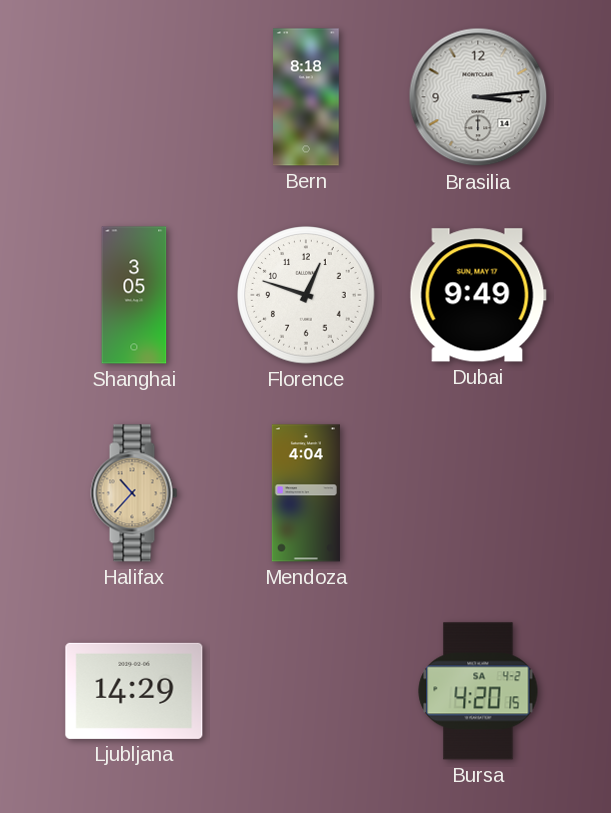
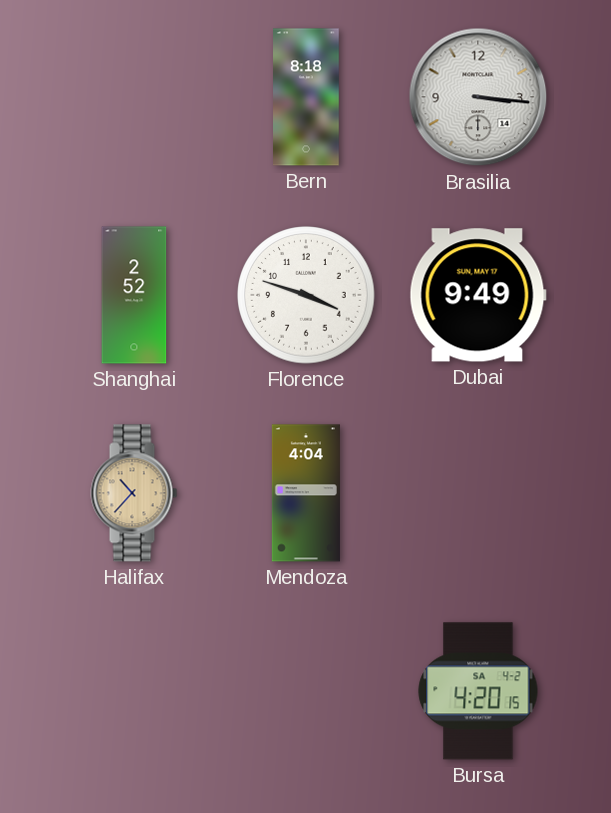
Brasilia: 3:14 -> 3:16 (478, 97)
Shanghai: 3:05 -> 2:52 (134, 295)
Florence: 12:48 -> 3:48 (306, 295)
Ljubljana: 14:29 -> none (134, 691)
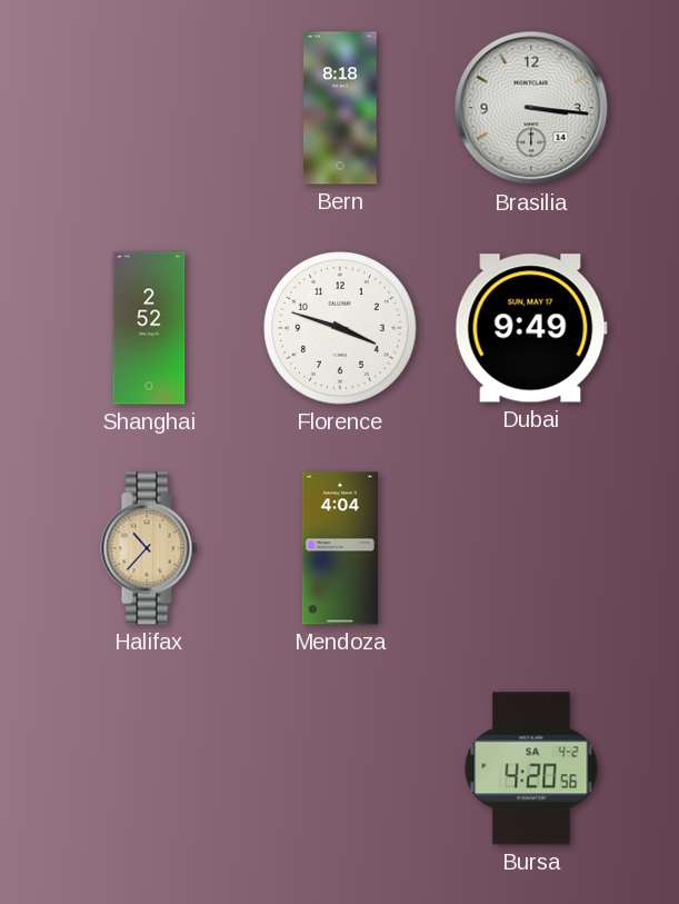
Bursa: 4:20:15 -> 4:20:56 (531, 768)
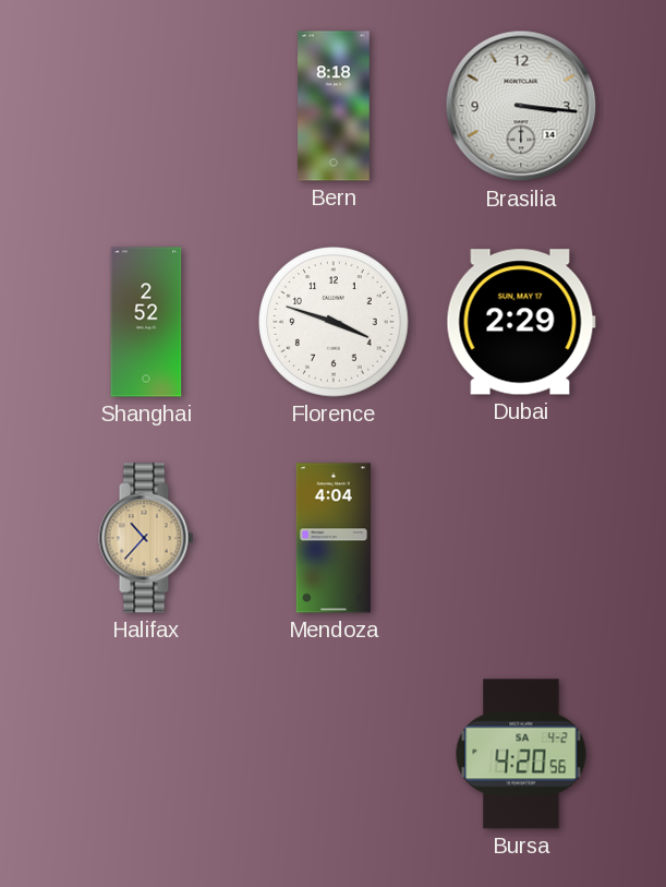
Dubai: 9:49 -> 2:29 (521, 322)
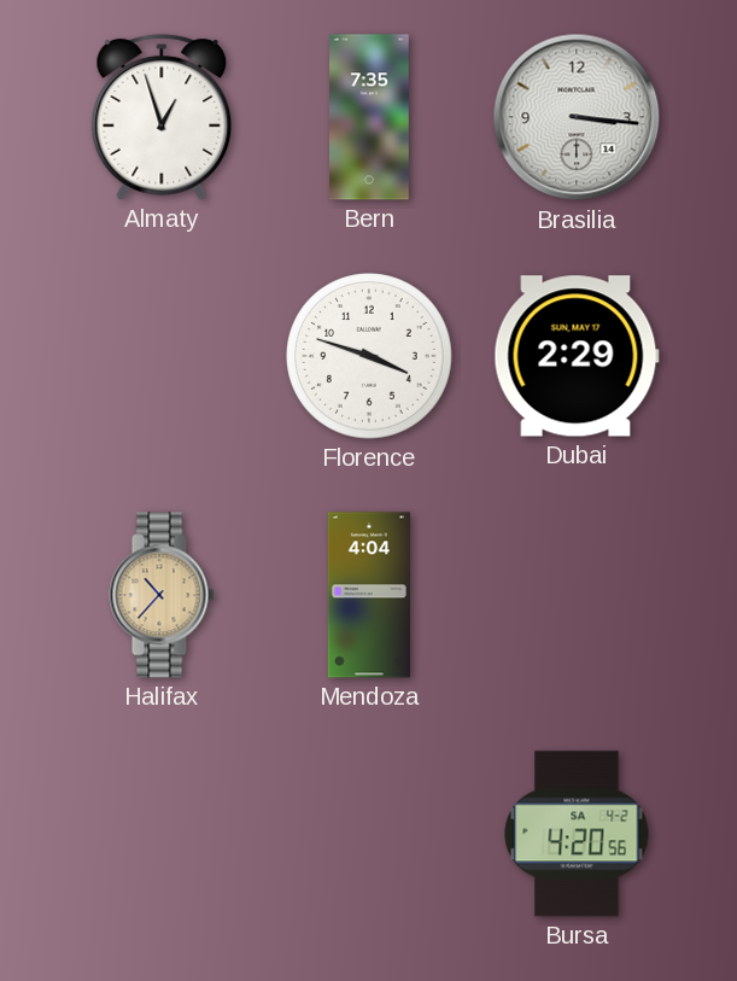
Almaty: none -> 12:57 (162, 117)
Bern: 8:18 -> 7:35 (370, 117)
Shanghai: 2:52 -> none (146, 322)
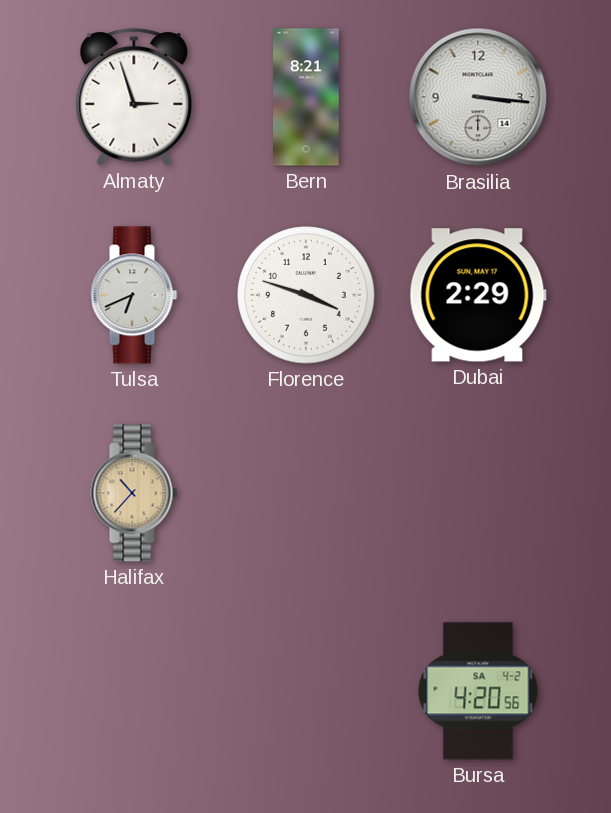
Almaty: 12:57 -> 2:57 (134, 97)
Bern: 7:35 -> 8:21 (307, 97)
Tulsa: none -> 6:41 (134, 295)
Mendoza: 4:04 -> none (369, 595)
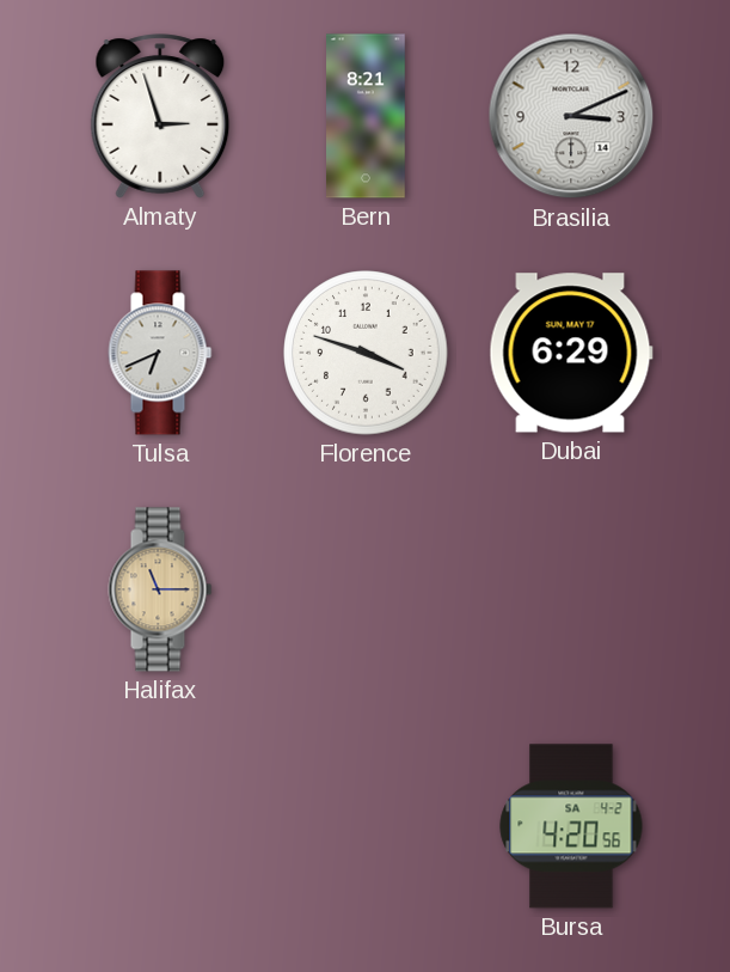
Brasilia: 3:16 -> 3:11 (571, 116)
Dubai: 2:29 -> 6:29 (571, 353)
Halifax: 10:37 -> 11:15 (160, 589)
